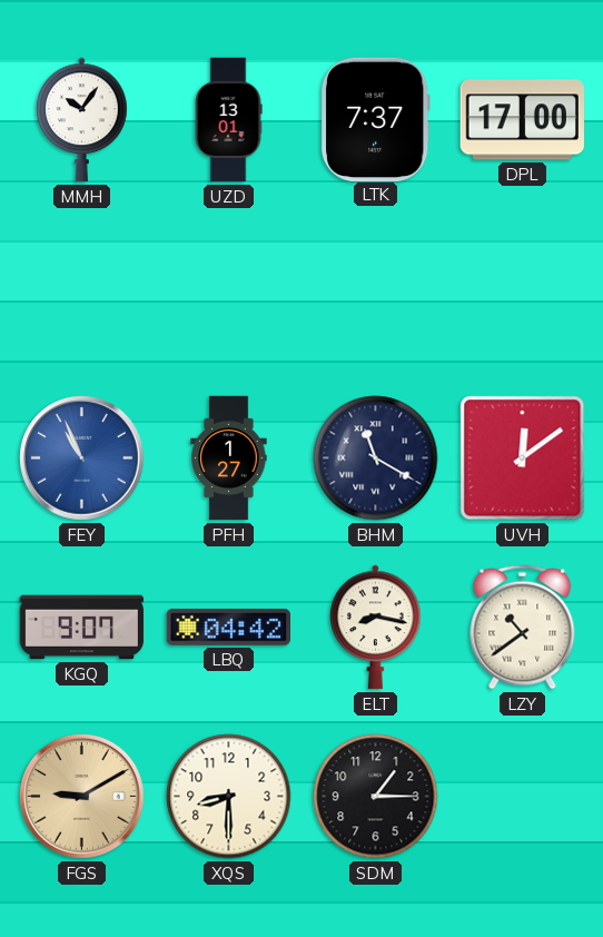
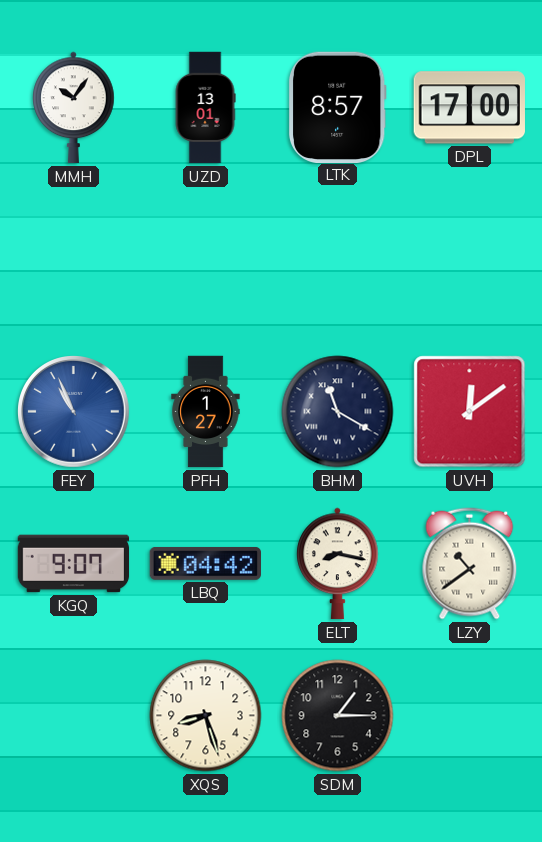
LTK: 7:37 -> 8:57 (337, 107)
FGS: 9:10 -> none (82, 797)
XQS: 8:30 -> 8:27 (206, 716)
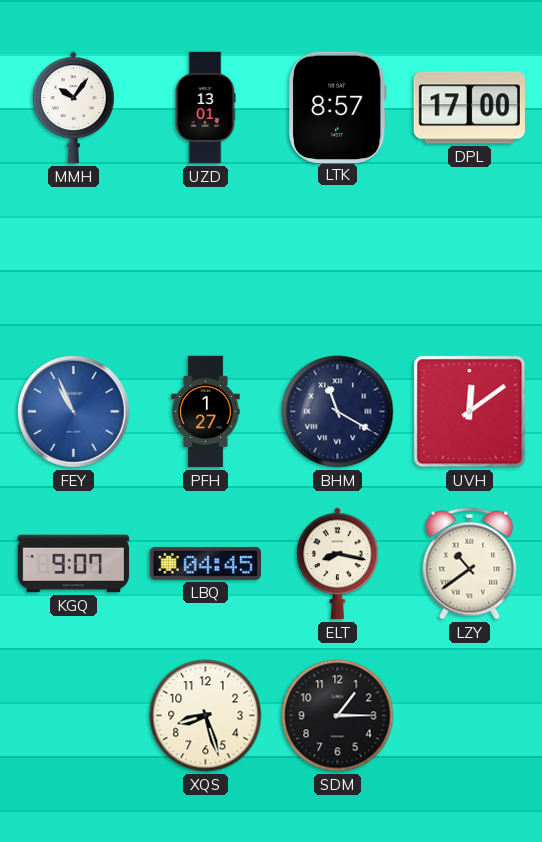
LBQ: 04:42 -> 04:45 (205, 563)
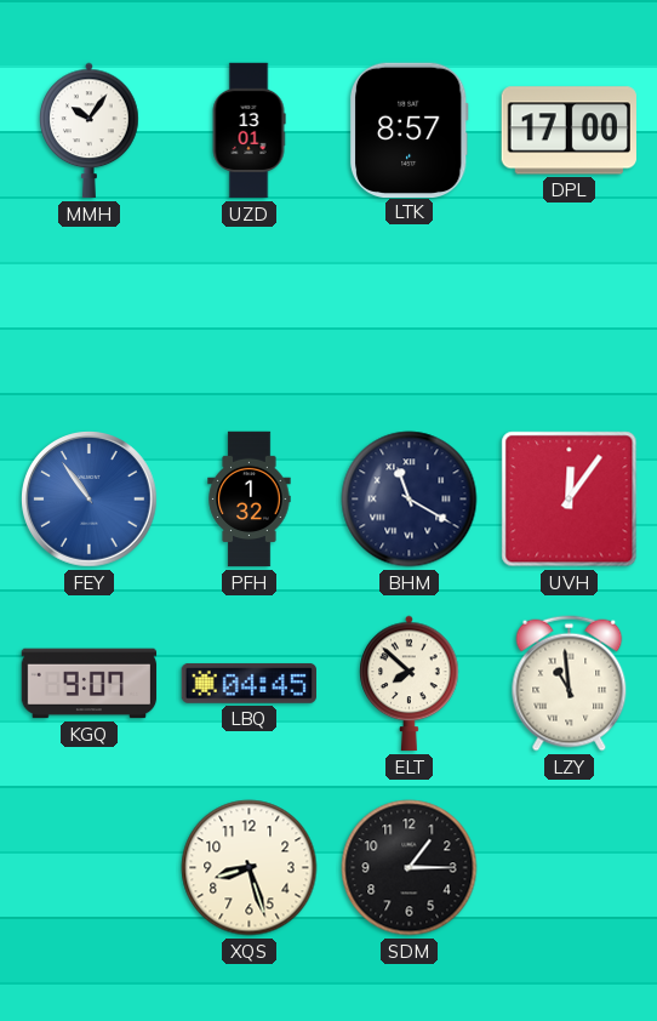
FEY: 10:56 -> 10:54 (90, 500)
PFH: 1:27 -> 1:32 (250, 500)
UVH: 12:09 -> 12:06 (570, 500)
ELT: 8:17 -> 7:52 (410, 684)
LZY: 10:39 -> 10:59 (570, 684)
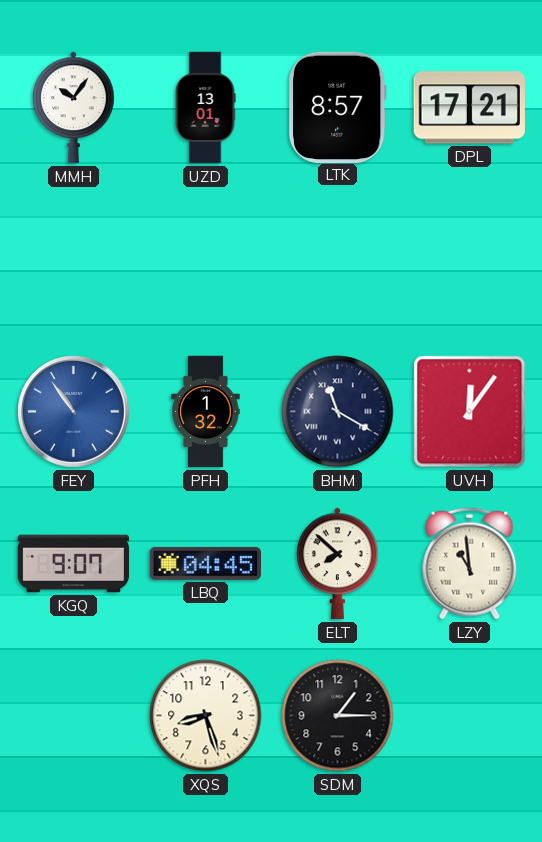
DPL: 17:00 -> 17:21 (469, 108)
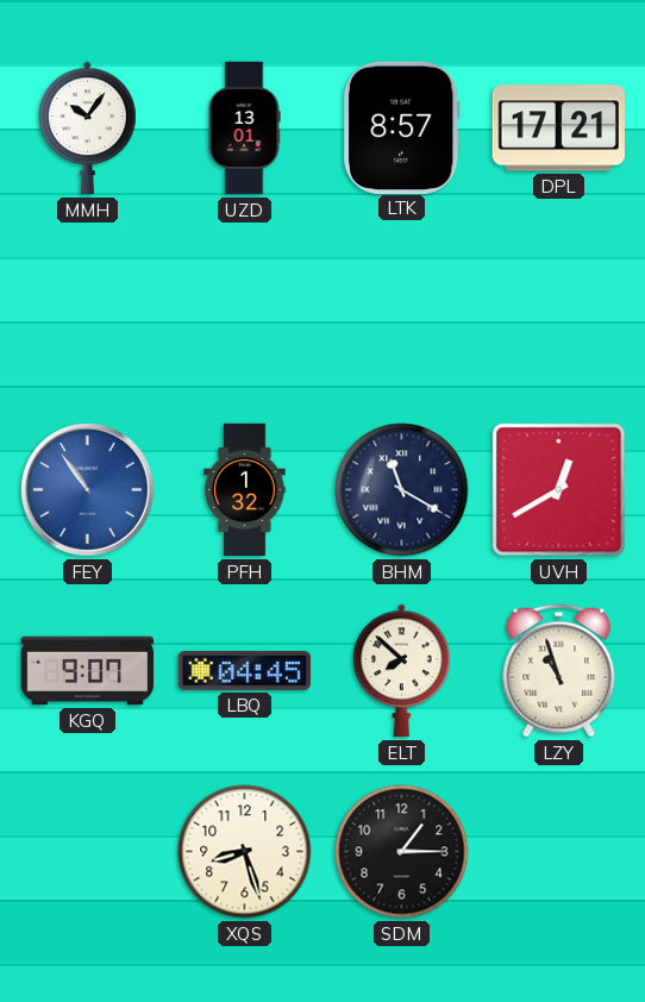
UVH: 12:06 -> 12:40 (559, 490)
LZY: 10:59 -> 10:57 (559, 671)
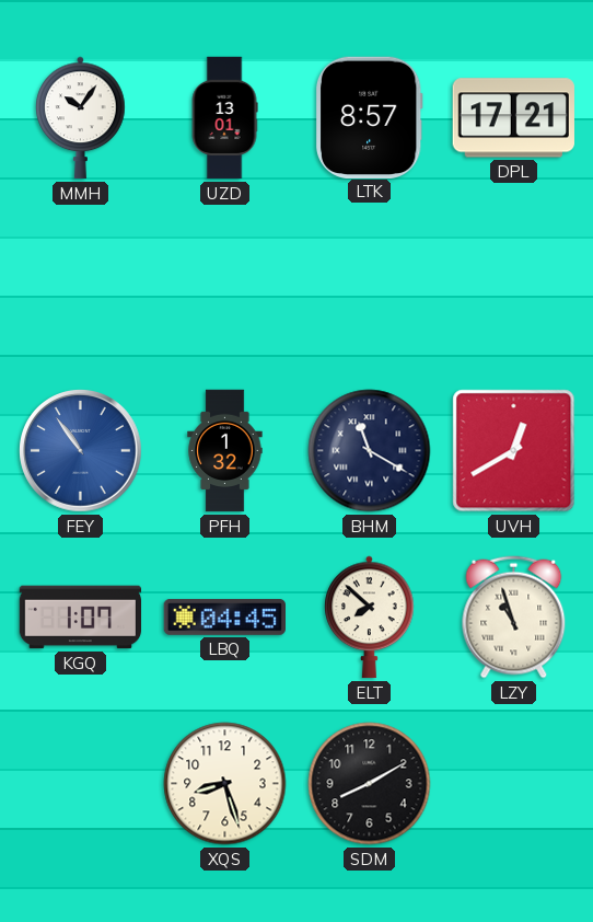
KGQ: 9:07 -> 1:07 (81, 618)
SDM: 1:15 -> 8:10 (370, 784)
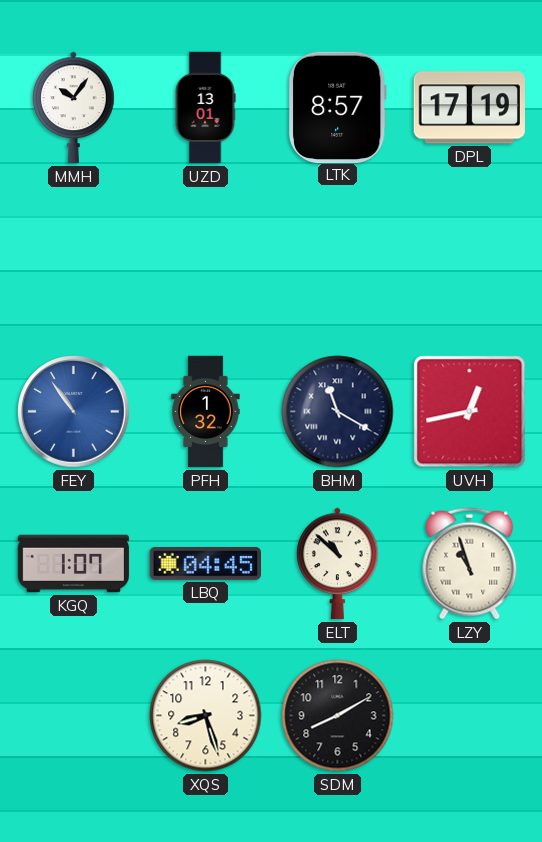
DPL: 17:21 -> 17:19 (469, 108)
UVH: 12:40 -> 12:43 (470, 412)
ELT: 7:52 -> 10:52 (338, 564)
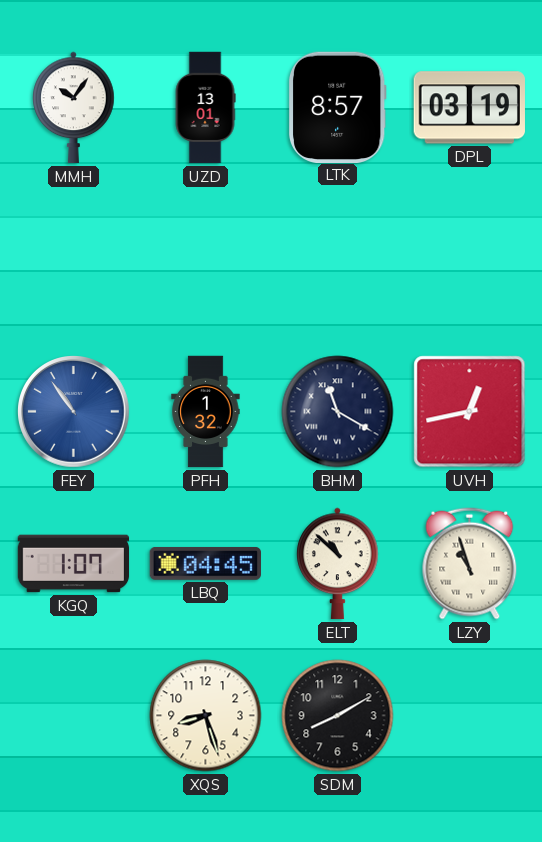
DPL: 17:19 -> 03:19 (469, 108)
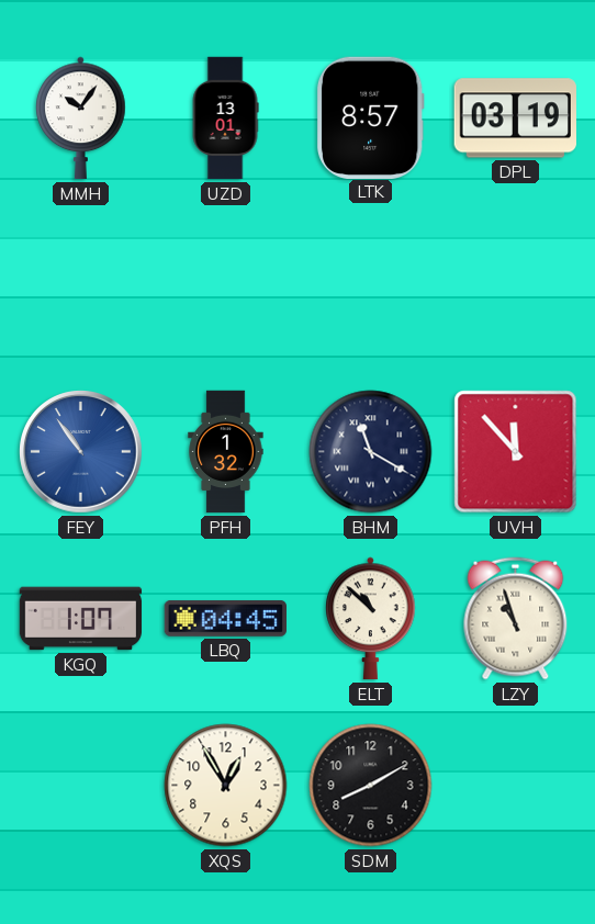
UVH: 12:43 -> 11:53 (516, 452)
XQS: 8:27 -> 12:55 (226, 786)
